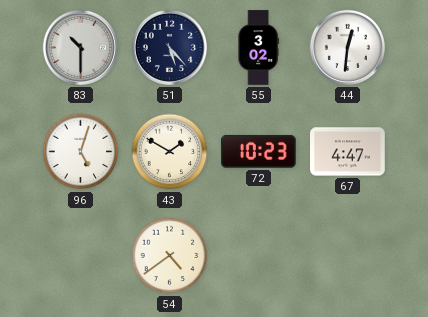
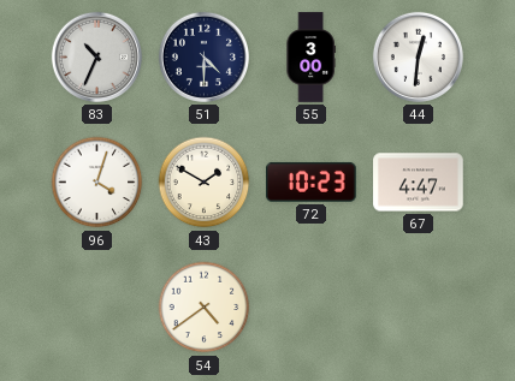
83: 10:30 -> 10:34 (96, 56)
51: 5:23 -> 4:30 (203, 56)
55: 3:02 -> 3:00 (310, 58)
96: 5:03 -> 4:03 (97, 183)
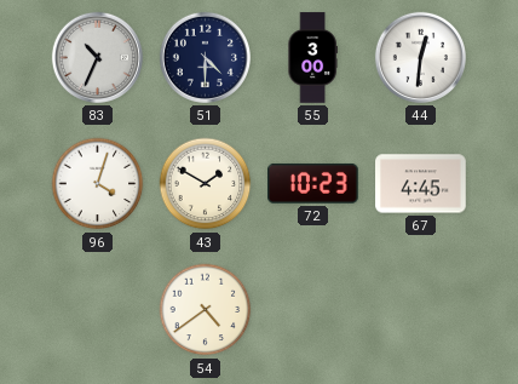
67: 4:47 -> 4:45 (421, 184)
